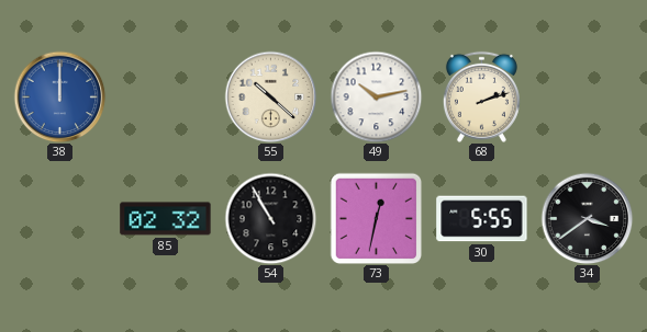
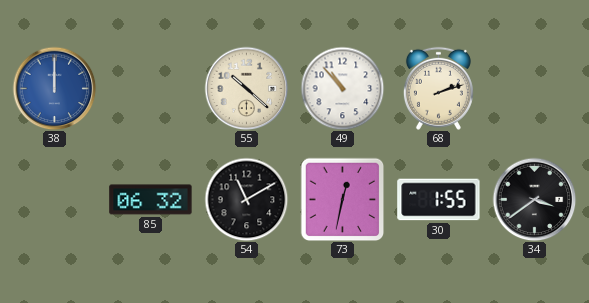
49: 10:13 -> 10:53 (342, 88)
85: 02:32 -> 06:32 (151, 200)
54: 10:55 -> 11:10 (246, 199)
30: 5:55 -> 1:55 (439, 200)
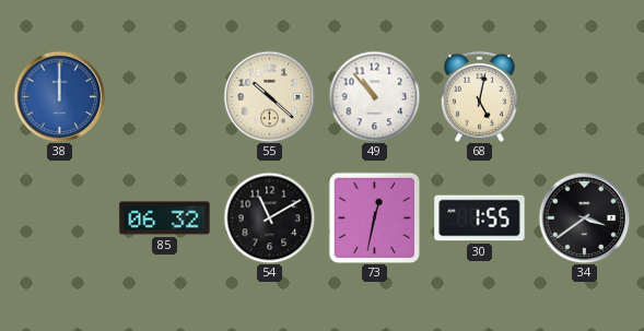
68: 2:12 -> 5:02 (479, 96)
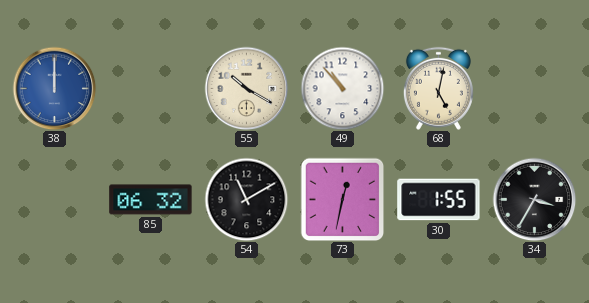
55: 10:22 -> 10:20 (246, 88)
34: 3:39 -> 3:35 (534, 199)
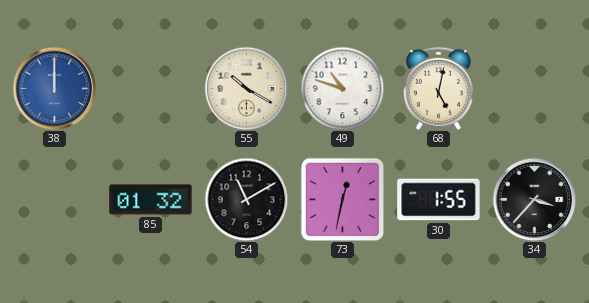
49: 10:53 -> 10:48 (342, 88)
85: 06:32 -> 01:32 (151, 200)
34: 3:35 -> 3:37 (534, 199)
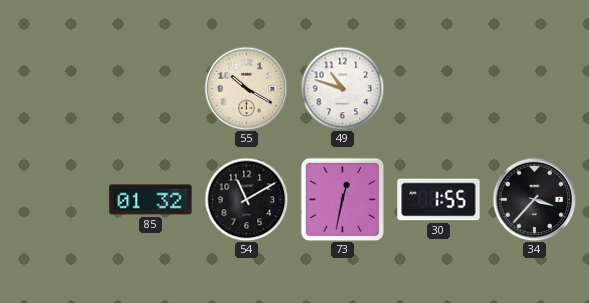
38: 12:00 -> none (54, 88)
68: 5:02 -> none (438, 88)
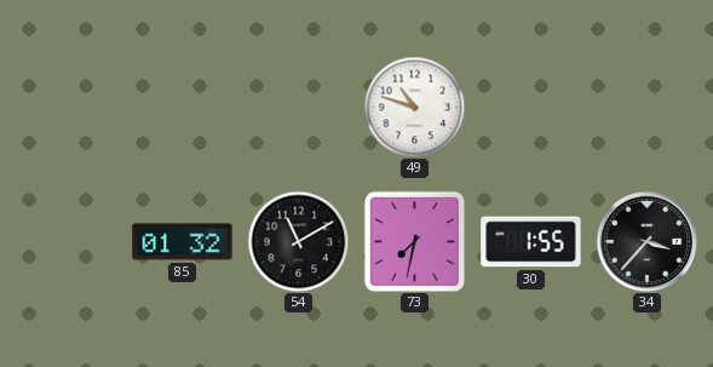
55: 10:20 -> none (246, 88)
73: 12:32 -> 7:32 (414, 241)
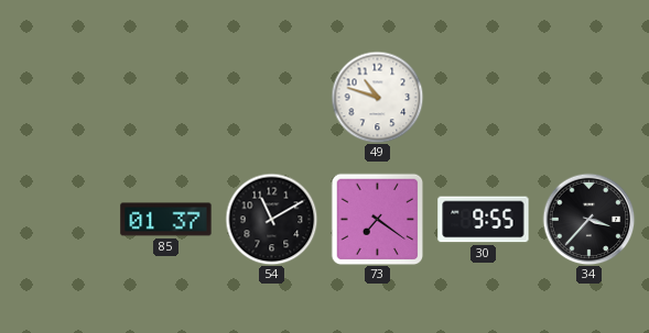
85: 01:32 -> 01:37 (166, 220)
73: 7:32 -> 7:21 (377, 219)
30: 1:55 -> 9:55 (484, 220)
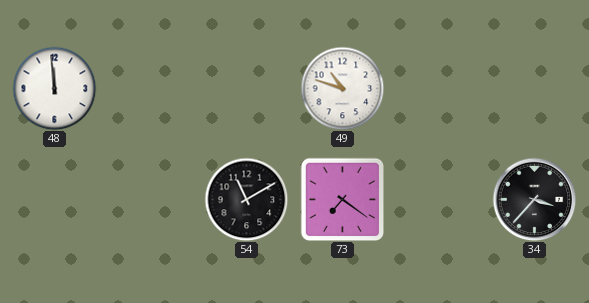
48: none -> 11:59 (54, 88)
85: 01:37 -> none (166, 220)
30: 9:55 -> none (484, 220)
